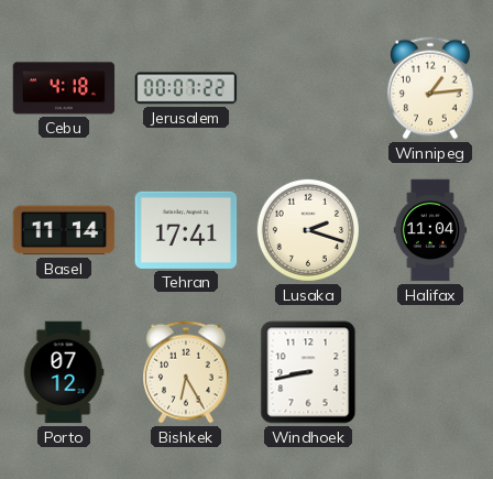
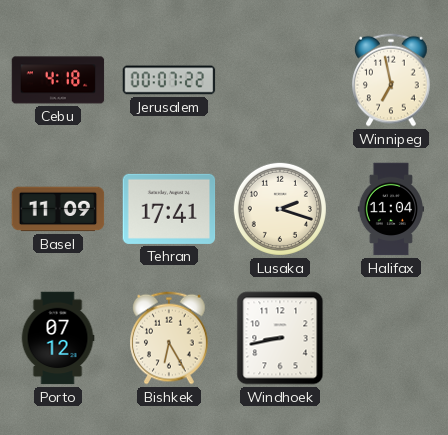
Winnipeg: 1:14 -> 6:58 (391, 80)
Basel: 11:14 -> 11:09 (58, 209)
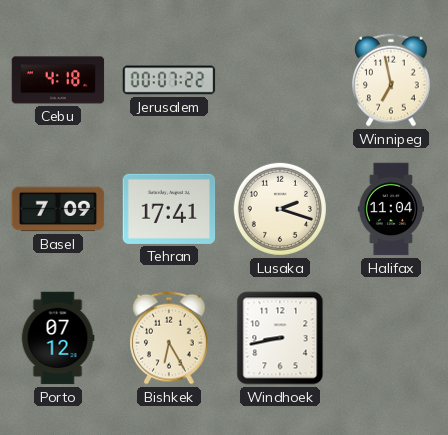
Basel: 11:09 -> 7:09 (58, 209)
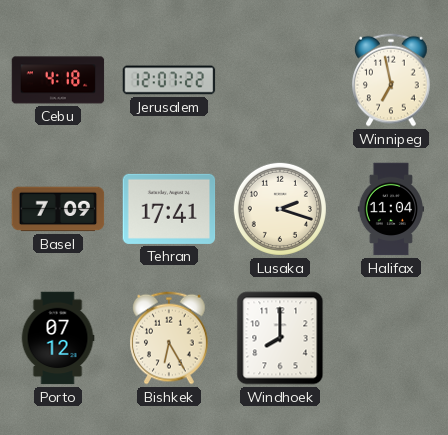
Jerusalem: 00:07 -> 12:07 (169, 80)
Windhoek: 8:43 -> 8:00 (280, 338)
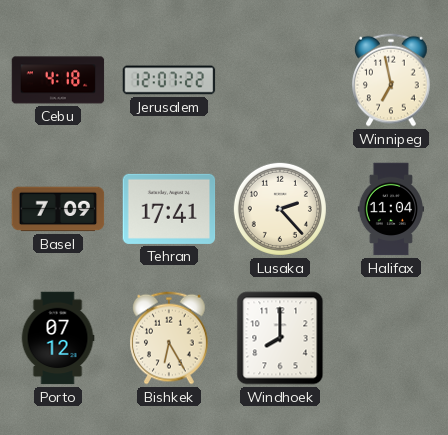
Lusaka: 2:18 -> 2:23 (280, 209)
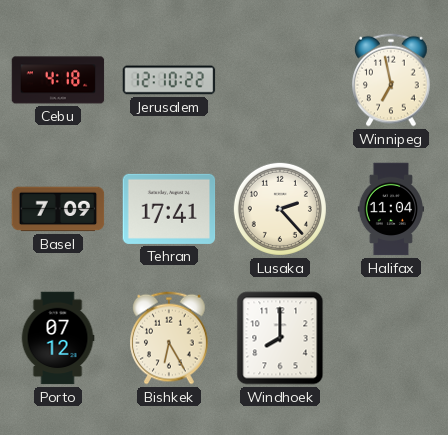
Jerusalem: 12:07 -> 12:10 (169, 80)
